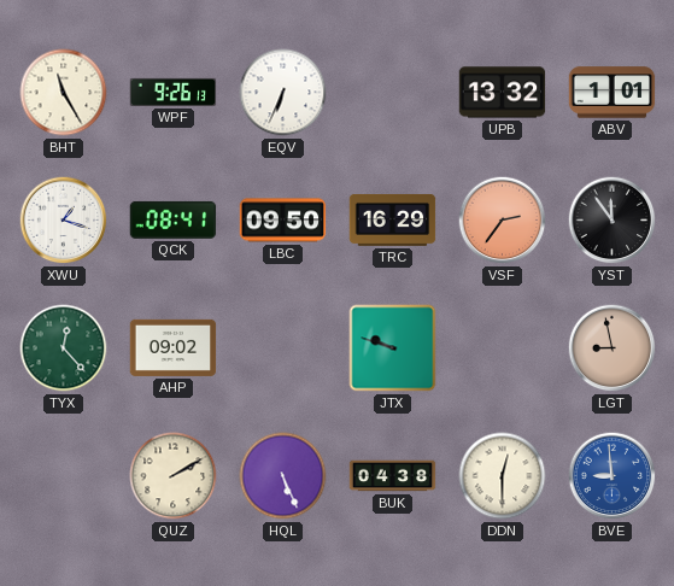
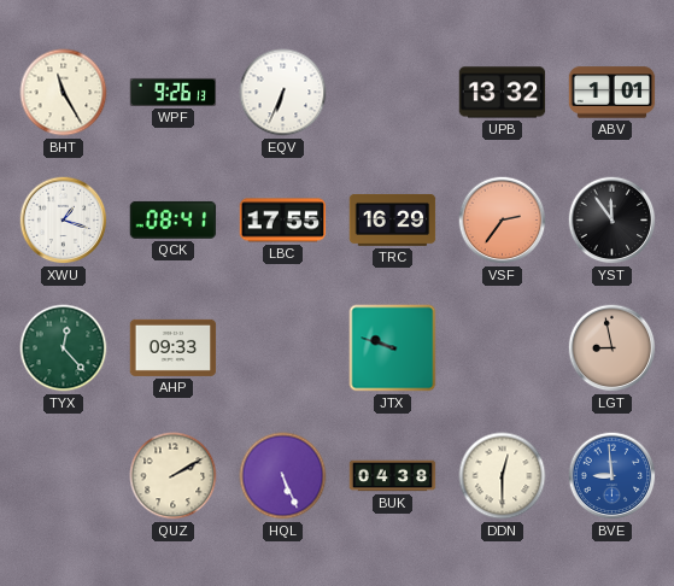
LBC: 09:50 -> 17:55 (283, 221)
AHP: 09:02 -> 09:33 (174, 347)
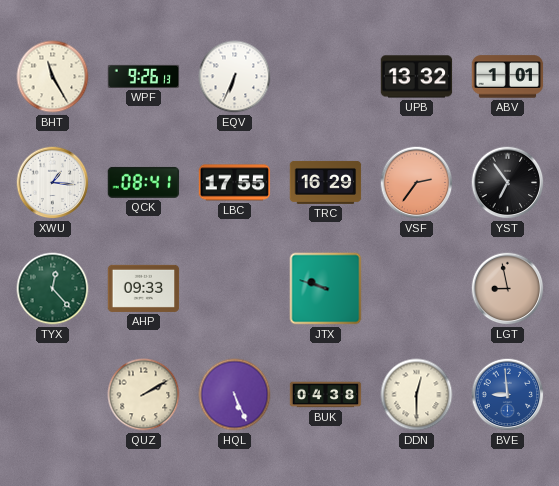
XWU: 1:18 -> 1:16 (53, 183)
YST: 11:54 -> 6:54 (508, 183)
